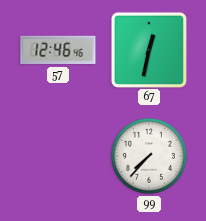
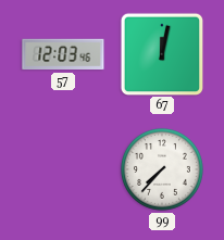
57: 12:46 -> 12:03 (63, 54)
67: 12:32 -> 12:02 (161, 53)
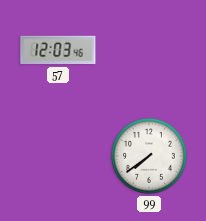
67: 12:02 -> none (161, 53)
99: 7:37 -> 7:39 (149, 156)
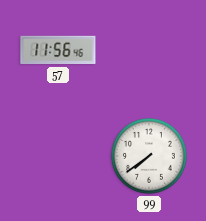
57: 12:03 -> 11:56 (58, 50)
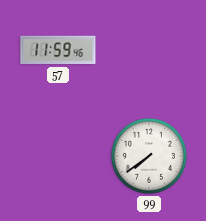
57: 11:56 -> 11:59 (58, 50)
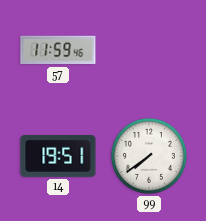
14: none -> 19:51 (58, 156)
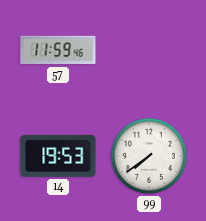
14: 19:51 -> 19:53 (58, 156)
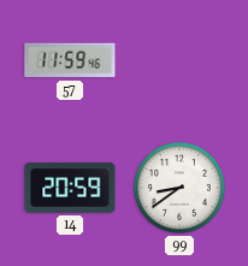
14: 19:53 -> 20:59 (70, 188)
99: 7:39 -> 8:39 (179, 188)
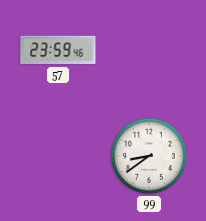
57: 11:59 -> 23:59 (58, 50)
14: 20:59 -> none (70, 188)
